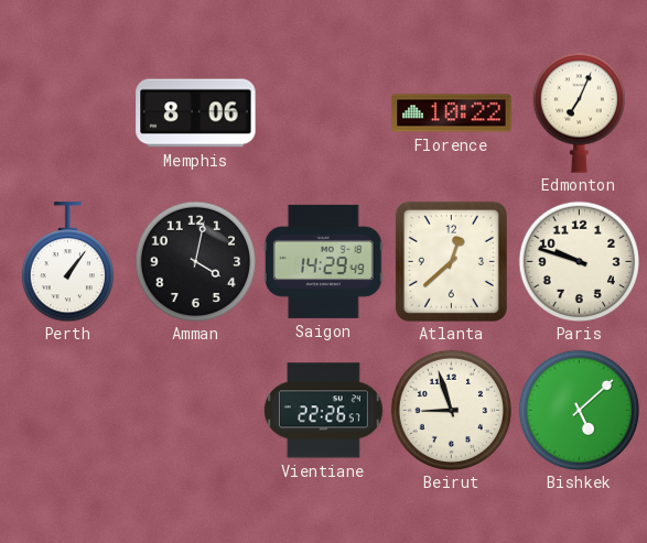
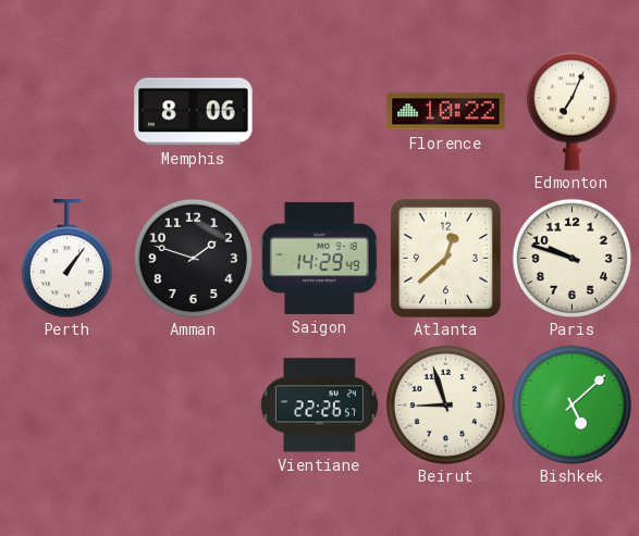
Amman: 4:02 -> 1:48 (193, 258)
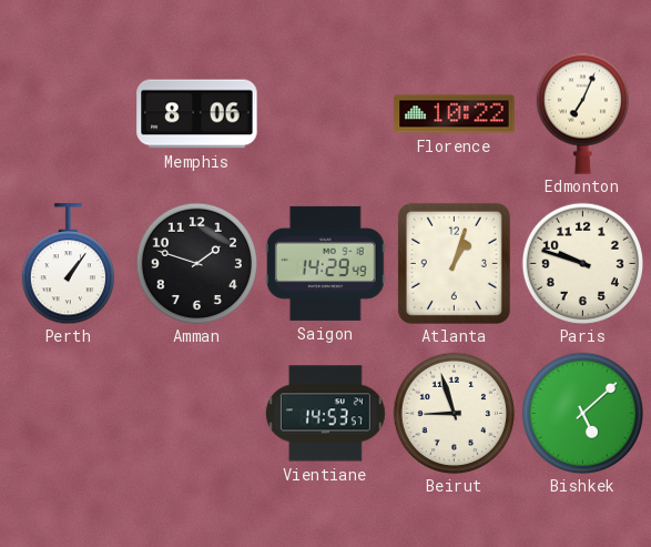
Atlanta: 12:38 -> 1:03 (454, 263)
Vientiane: 22:26 -> 14:53 (325, 414)
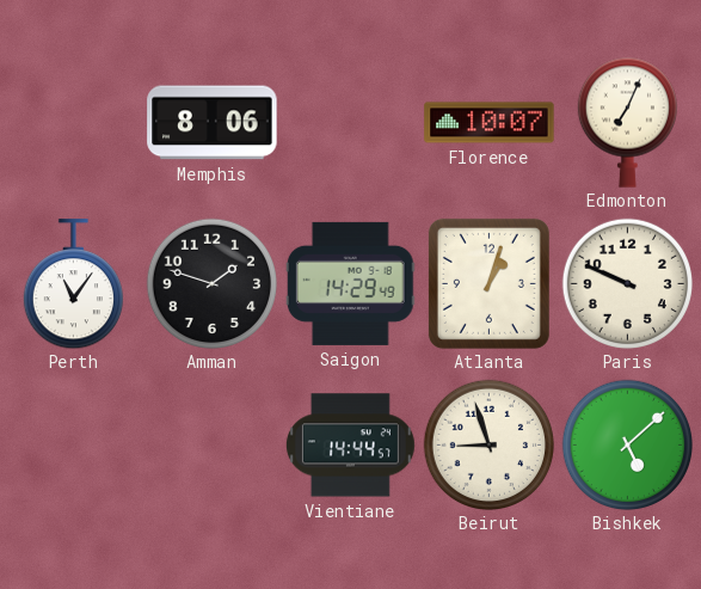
Florence: 10:22 -> 10:07 (490, 123)
Perth: 1:06 -> 11:06 (73, 284)
Paris: 9:48 -> 9:49 (627, 283)
Vientiane: 14:53 -> 14:44 (350, 446)
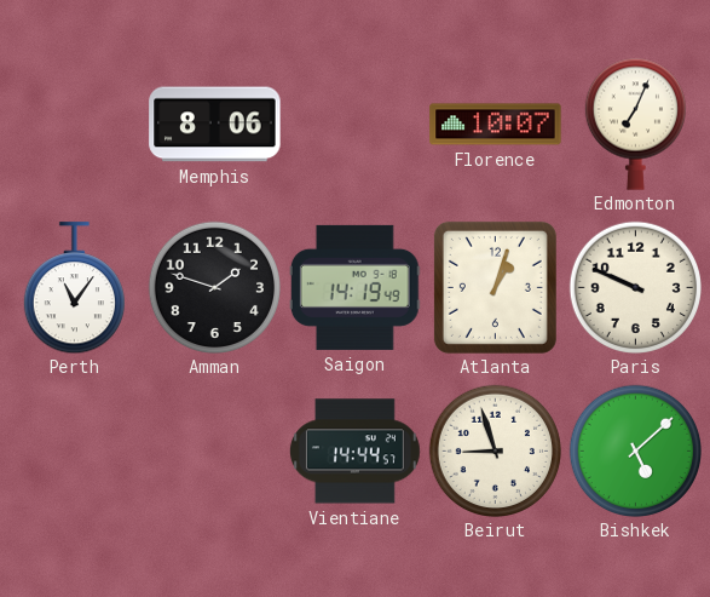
Saigon: 14:29 -> 14:19 (354, 287)
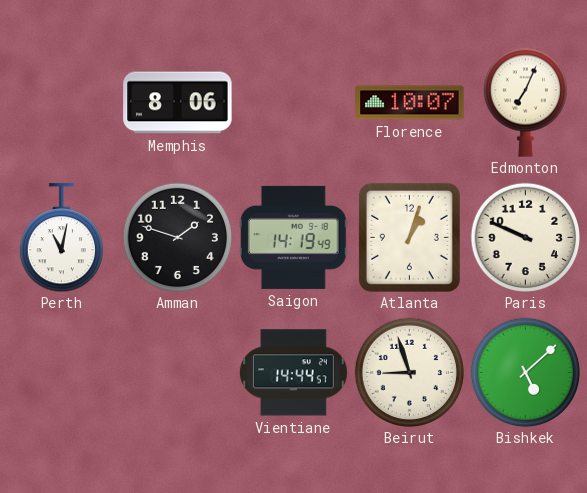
Perth: 11:06 -> 11:02 (61, 238)
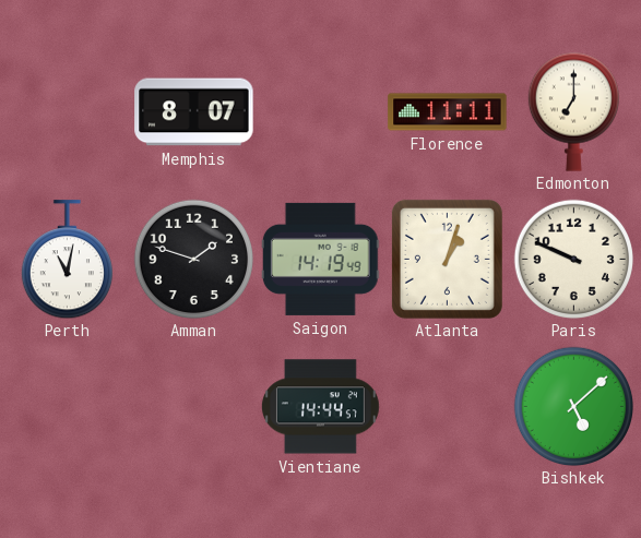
Memphis: 8:06 -> 8:07 (194, 112)
Florence: 10:07 -> 11:11 (448, 112)
Edmonton: 7:04 -> 7:00 (573, 111)
Beirut: 8:57 -> none (409, 372)
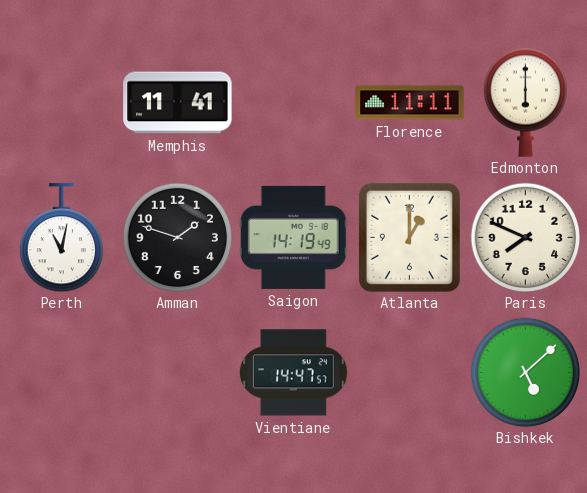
Memphis: 8:07 -> 11:41 (178, 103)
Edmonton: 7:00 -> 6:00 (525, 102)
Atlanta: 1:03 -> 1:00 (409, 237)
Paris: 9:49 -> 7:49 (525, 237)
Vientiane: 14:44 -> 14:47 (293, 373)
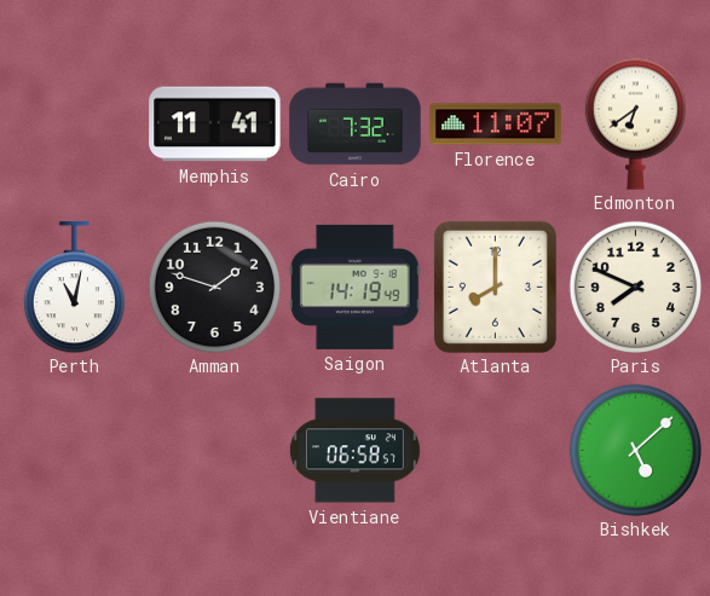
Cairo: none -> 7:32 (356, 125)
Florence: 11:11 -> 11:07 (496, 125)
Edmonton: 6:00 -> 6:39 (635, 123)
Atlanta: 1:00 -> 8:00 (495, 287)
Vientiane: 14:47 -> 06:58 (354, 451)
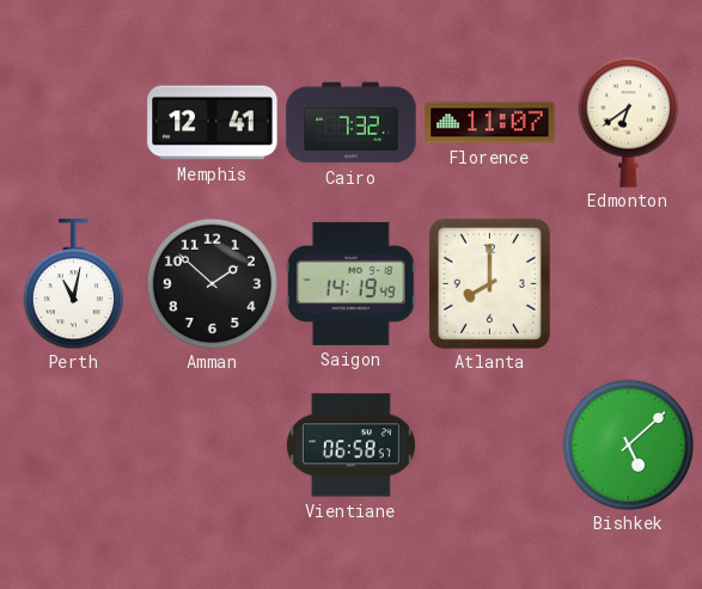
Memphis: 11:41 -> 12:41 (213, 123)
Amman: 1:48 -> 1:52 (212, 283)
Paris: 7:49 -> none (635, 287)
